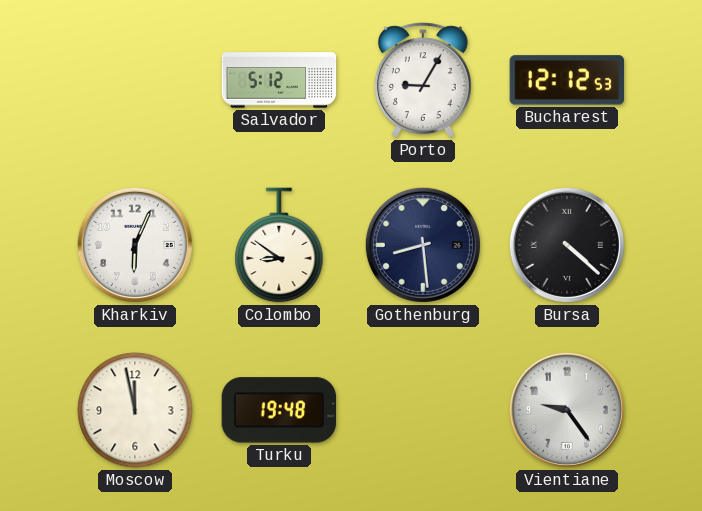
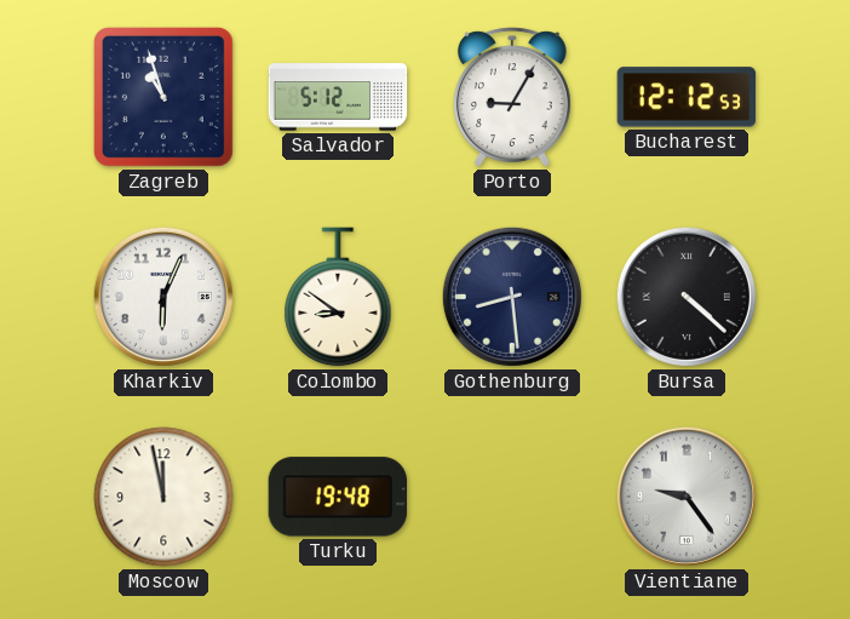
Zagreb: none -> 10:57 (163, 97)
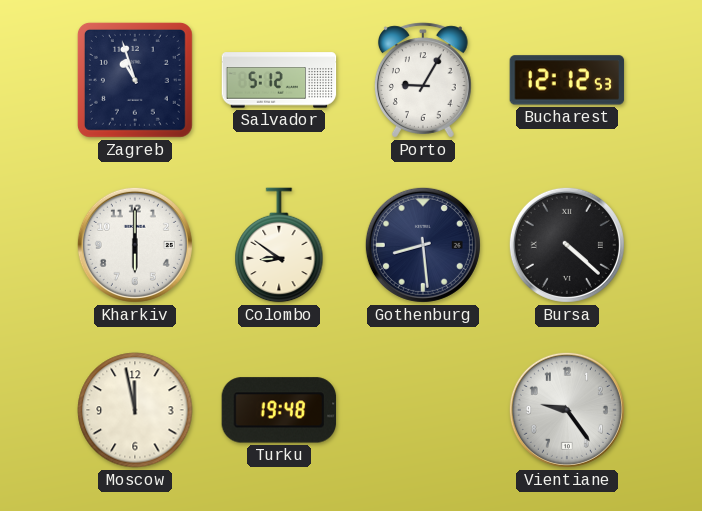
Kharkiv: 6:04 -> 6:00 (135, 245)
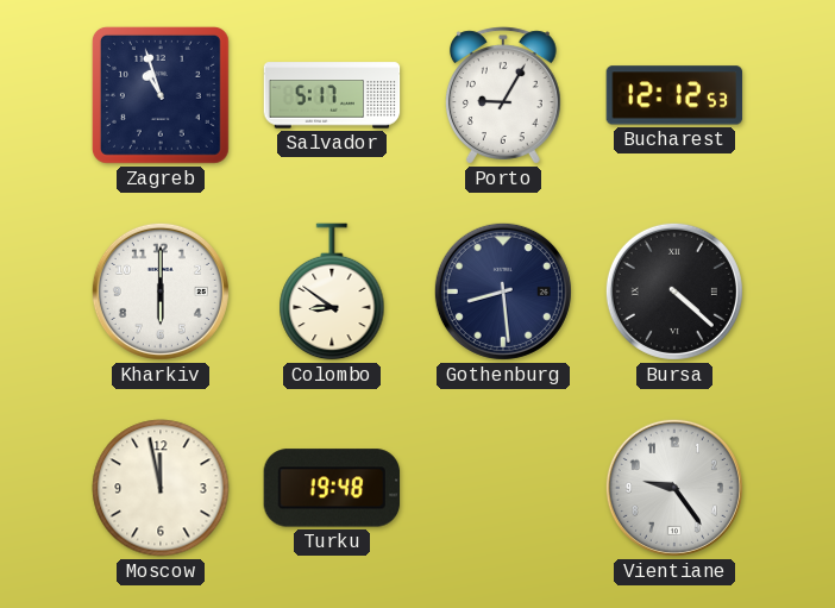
Salvador: 5:12 -> 5:17 (332, 95)
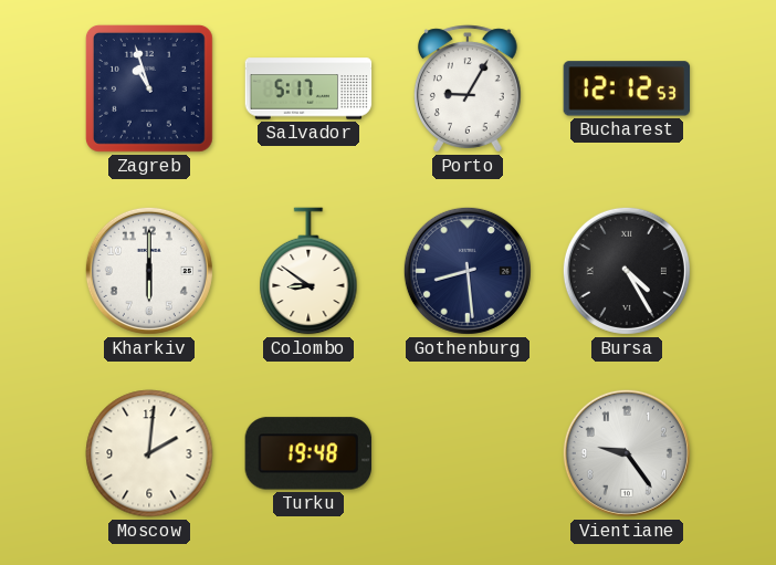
Bursa: 4:22 -> 4:25 (627, 271)
Moscow: 11:58 -> 2:01 (149, 453)
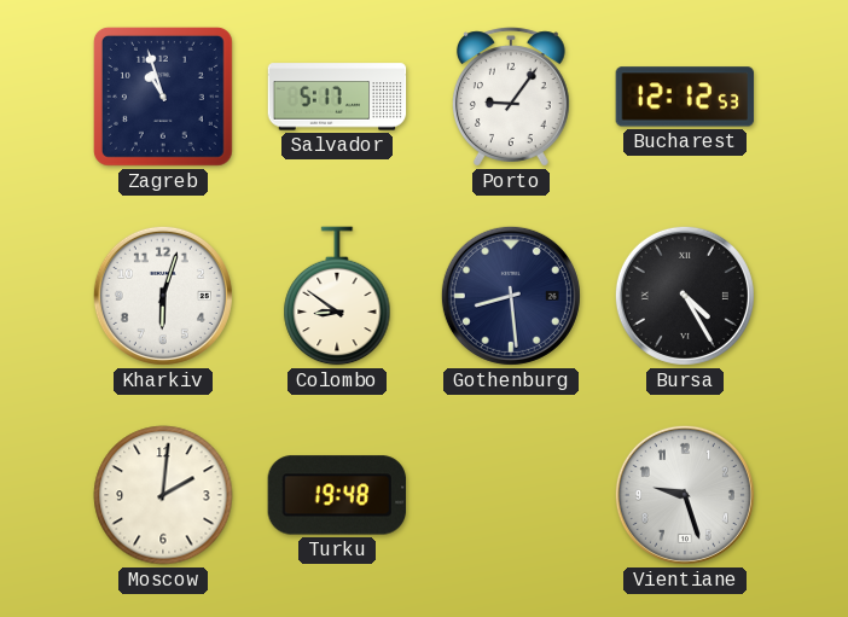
Porto: 9:05 -> 9:06 (511, 97)
Kharkiv: 6:00 -> 6:03 (163, 296)
Vientiane: 9:24 -> 9:27 (685, 495)
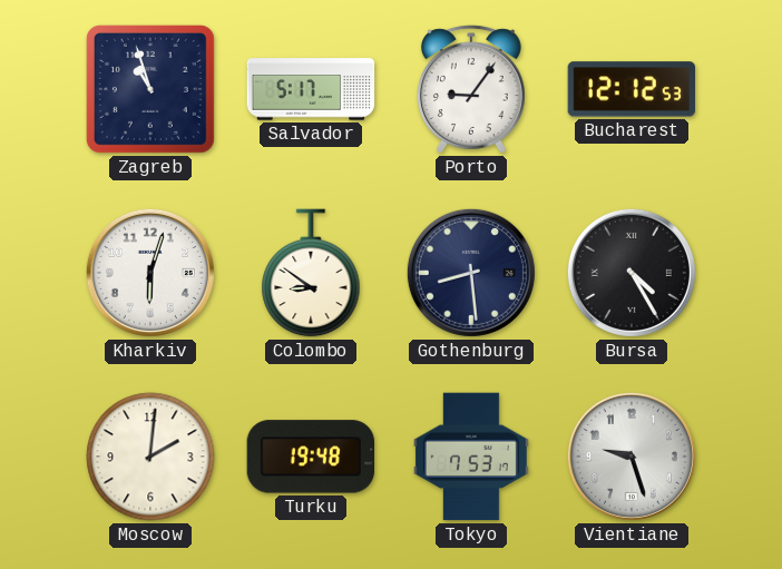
Tokyo: none -> 7:53 (471, 457)
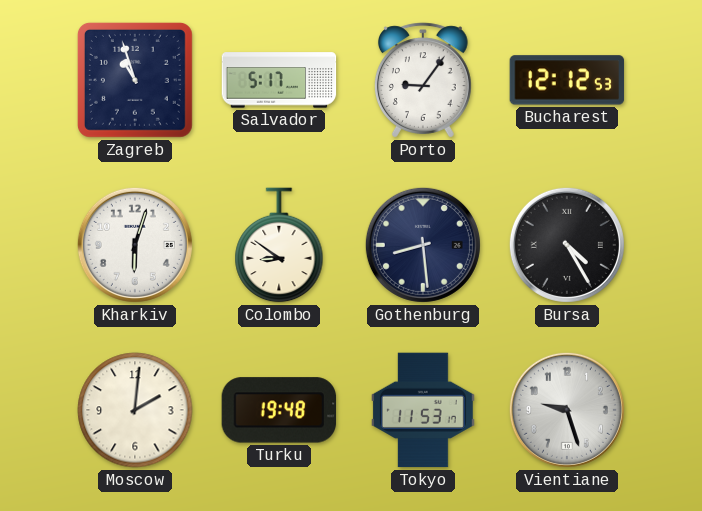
Tokyo: 7:53 -> 11:53 (423, 410)
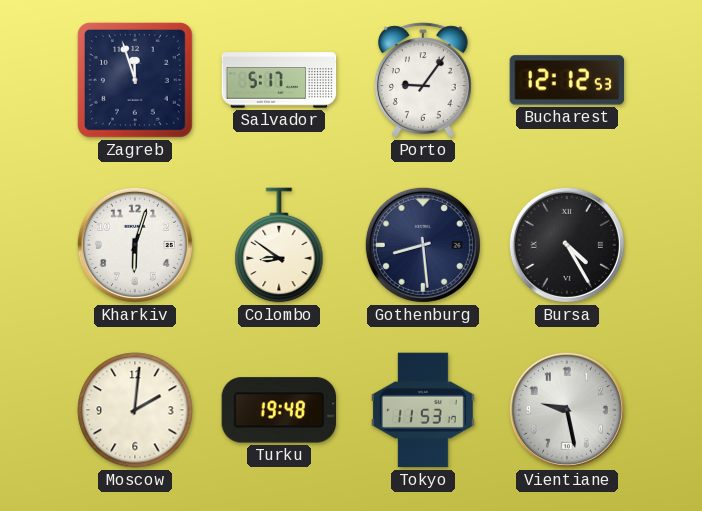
Zagreb: 10:57 -> 11:57 (135, 80)
Vientiane: 9:27 -> 9:28 (567, 410)
